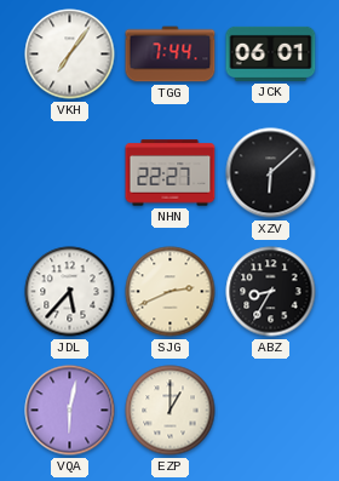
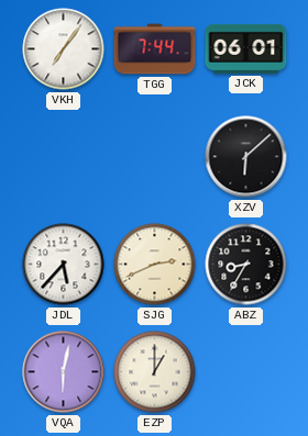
NHN: 22:27 -> none (171, 173)
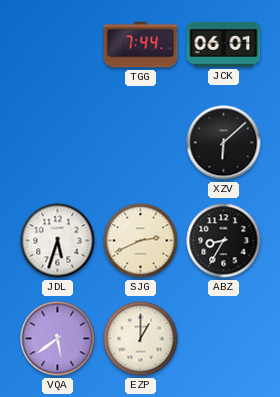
VKH: 7:06 -> none (64, 49)
JDL: 5:37 -> 5:33 (58, 241)
VQA: 6:02 -> 5:39 (58, 339)
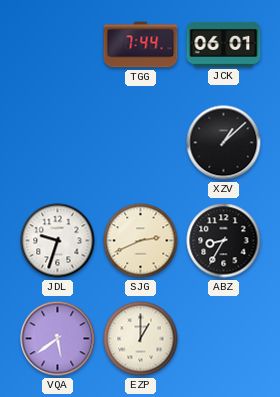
XZV: 6:08 -> 1:08 (224, 143)
JDL: 5:33 -> 9:33 (58, 241)
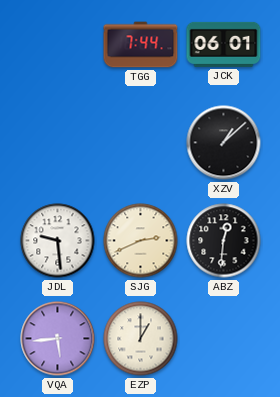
JDL: 9:33 -> 9:29 (58, 241)
ABZ: 8:35 -> 12:31 (224, 241)
VQA: 5:39 -> 5:44 (58, 339)
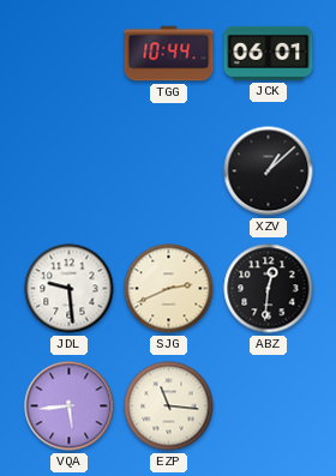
TGG: 7:44 -> 10:44 (169, 54)
EZP: 1:00 -> 11:16 (169, 406)
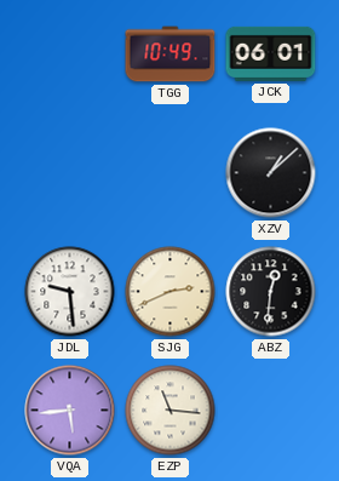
TGG: 10:44 -> 10:49 (171, 55)
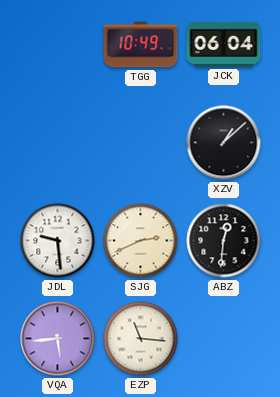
JCK: 06:01 -> 06:04 (224, 44)
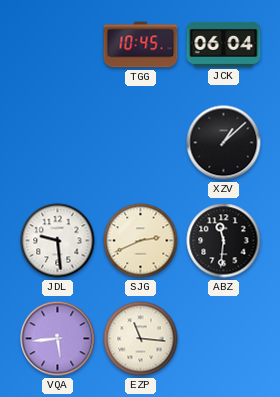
TGG: 10:49 -> 10:45 (141, 45)
ABZ: 12:31 -> 11:31 (224, 241)
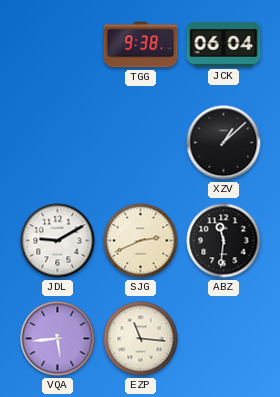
TGG: 10:45 -> 9:38 (141, 45)
JDL: 9:29 -> 9:10 (58, 241)
